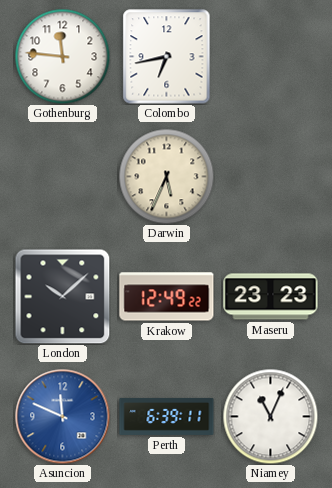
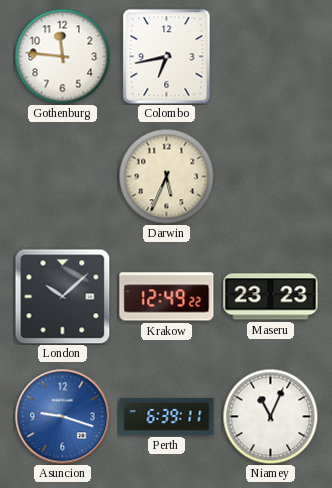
Asuncion: 11:49 -> 9:18 (62, 416)
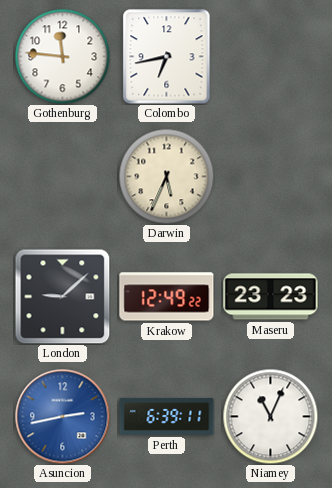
London: 10:08 -> 9:08 (62, 296)
Asuncion: 9:18 -> 2:43 (62, 416)
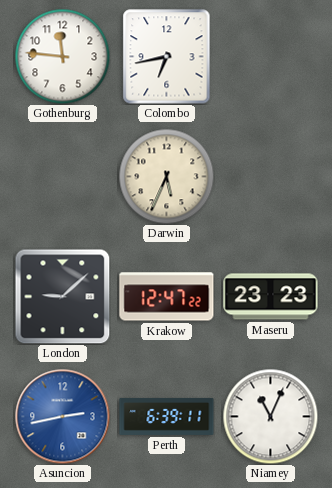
Krakow: 12:49 -> 12:47 (167, 297)
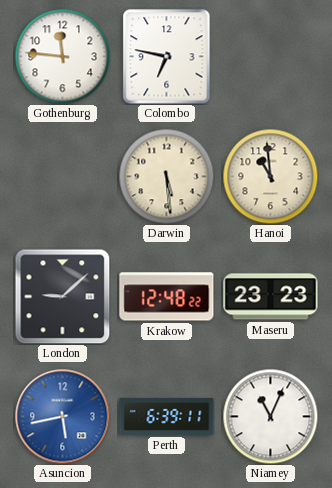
Colombo: 6:43 -> 6:47 (167, 57)
Darwin: 5:34 -> 5:29 (166, 176)
Hanoi: none -> 10:59 (270, 176)
Krakow: 12:47 -> 12:48 (167, 297)
Asuncion: 2:43 -> 5:43 (62, 416)
